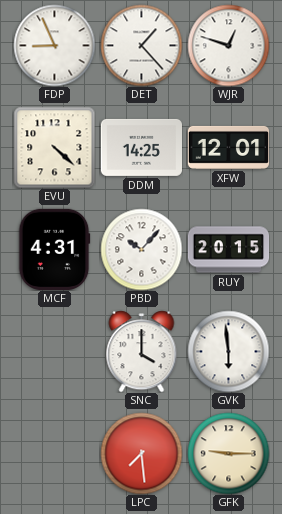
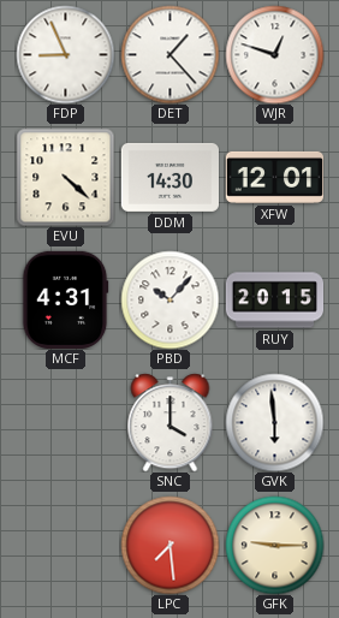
DDM: 14:25 -> 14:30 (169, 177)
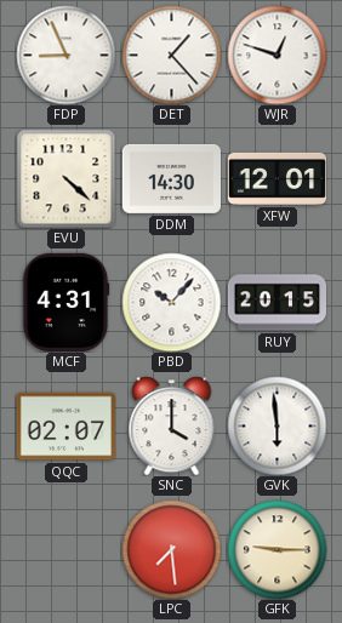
QQC: none -> 02:07 (65, 427)
